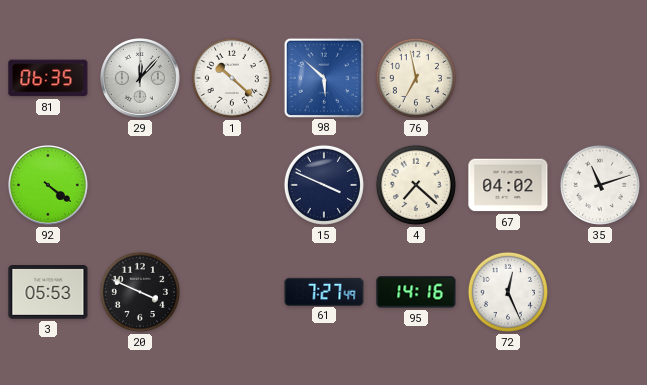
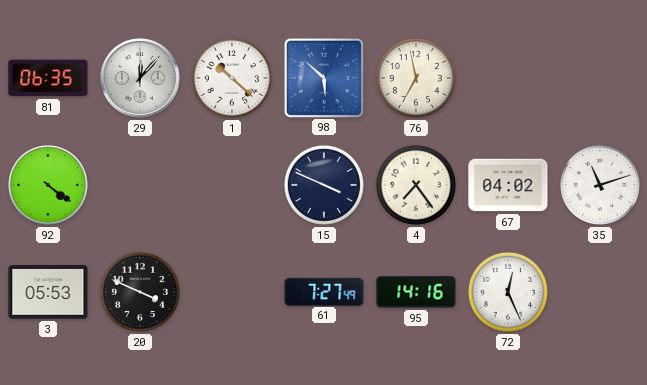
4: 7:22 -> 7:24 (416, 185)
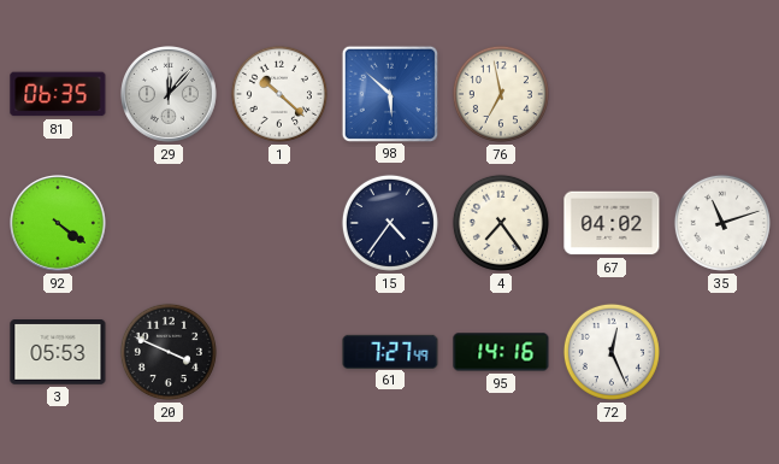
15: 3:49 -> 4:36 (390, 223)
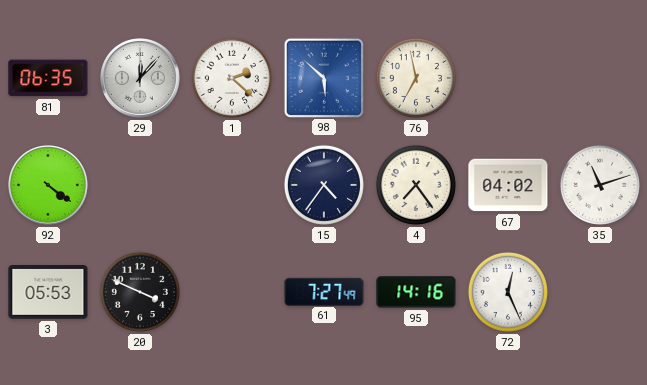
1: 10:22 -> 2:22 (232, 78)
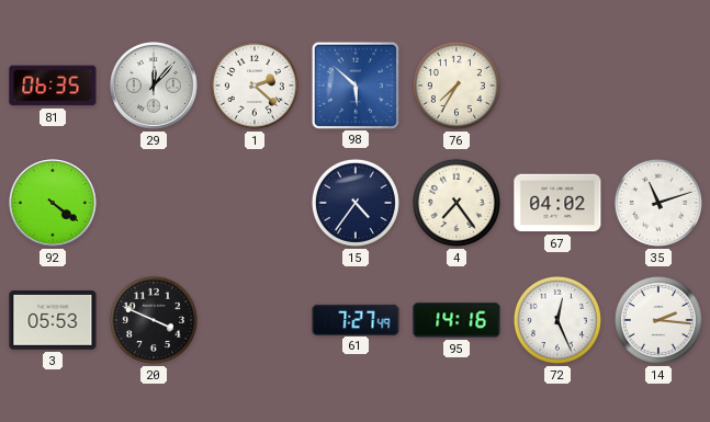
76: 6:58 -> 7:35 (457, 85)
14: none -> 2:16 (658, 320)
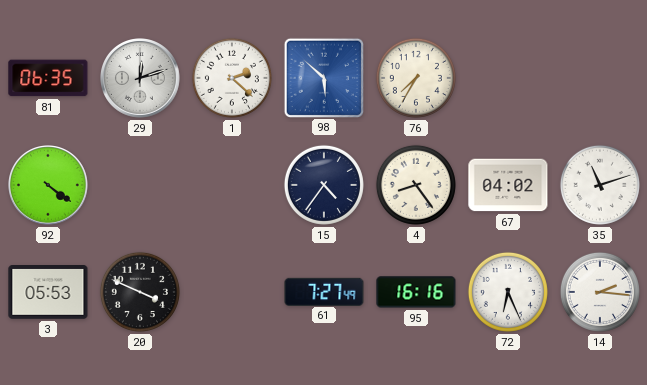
29: 12:07 -> 12:12 (141, 79)
4: 7:24 -> 8:24 (416, 185)
95: 14:16 -> 16:16 (416, 292)
72: 12:26 -> 6:26 (508, 292)
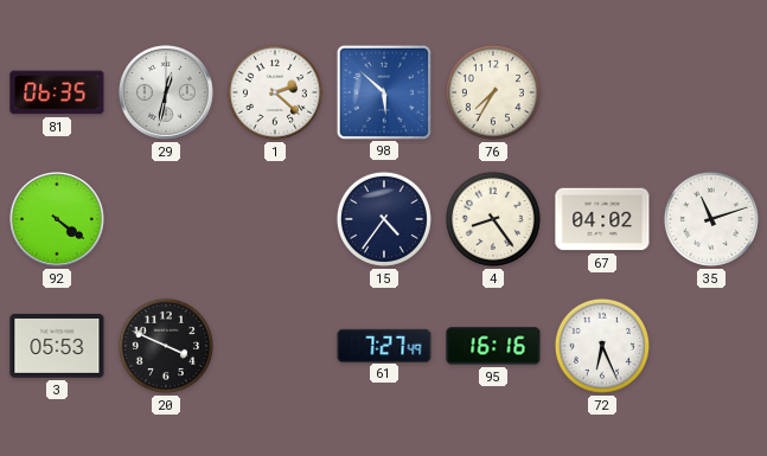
29: 12:12 -> 12:32 (167, 94)
14: 2:16 -> none (600, 292)
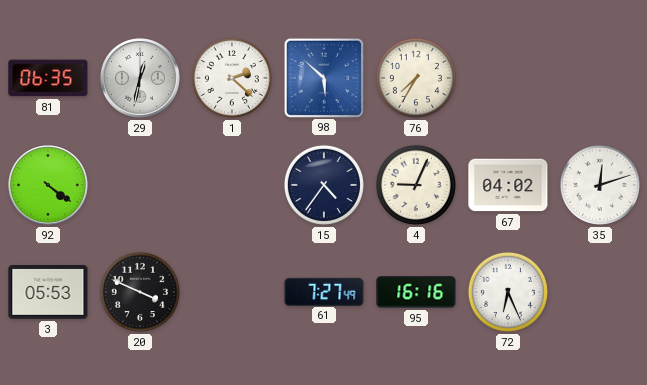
4: 8:24 -> 9:04 (416, 185)
35: 11:12 -> 12:12 (600, 185)
